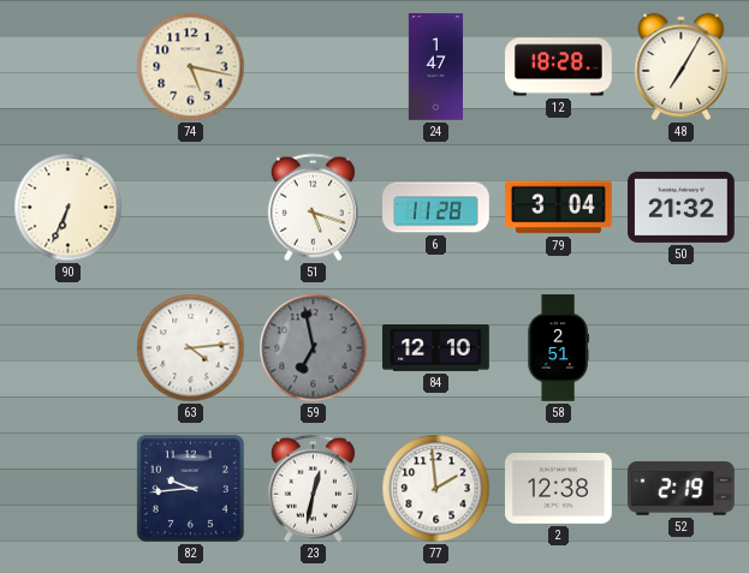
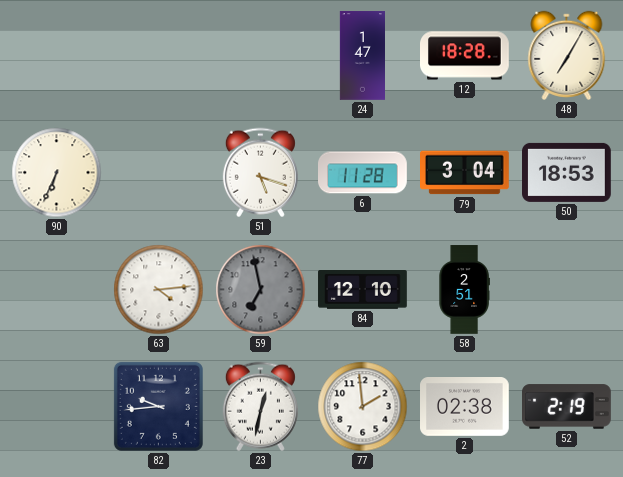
74: 5:17 -> none (191, 67)
50: 21:32 -> 18:53 (567, 172)
2: 12:38 -> 02:38 (465, 407)
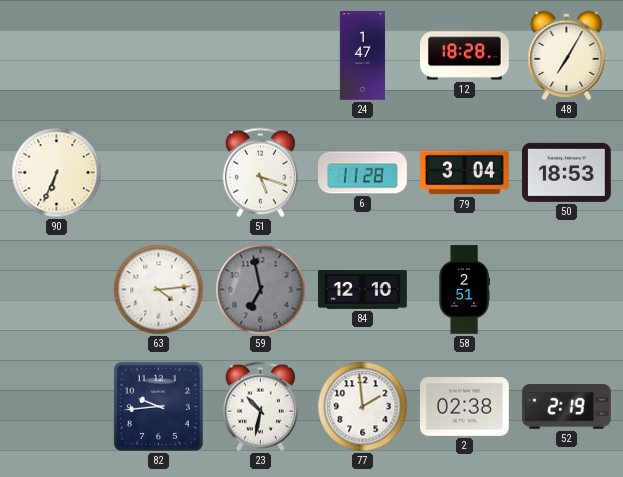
23: 12:32 -> 10:32 (260, 407)
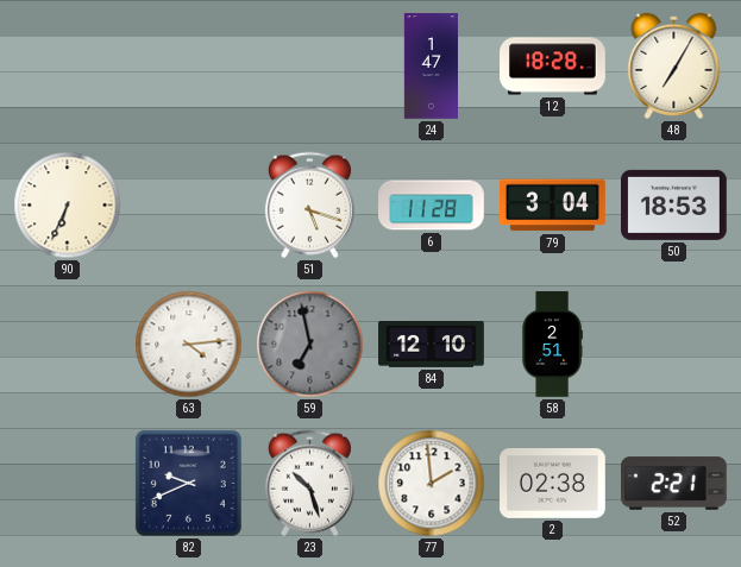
82: 9:44 -> 9:41 (188, 483)
23: 10:32 -> 10:27 (309, 484)
52: 2:19 -> 2:21 (674, 484)
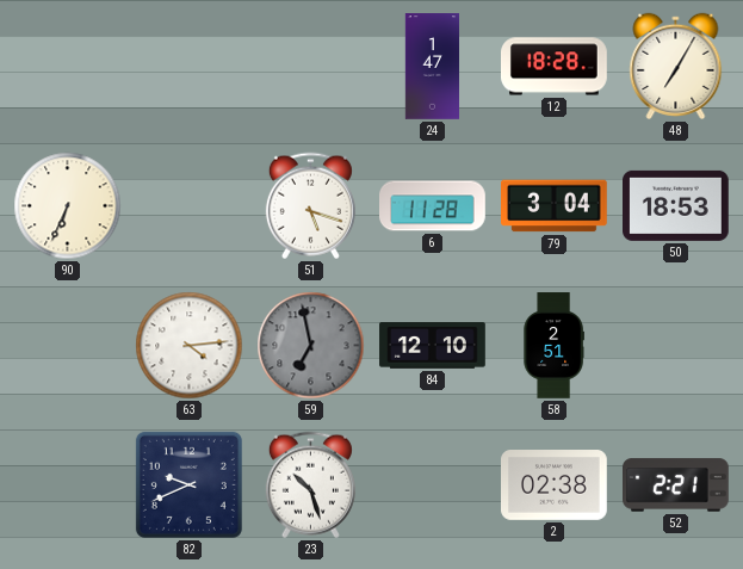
77: 1:59 -> none (432, 484)
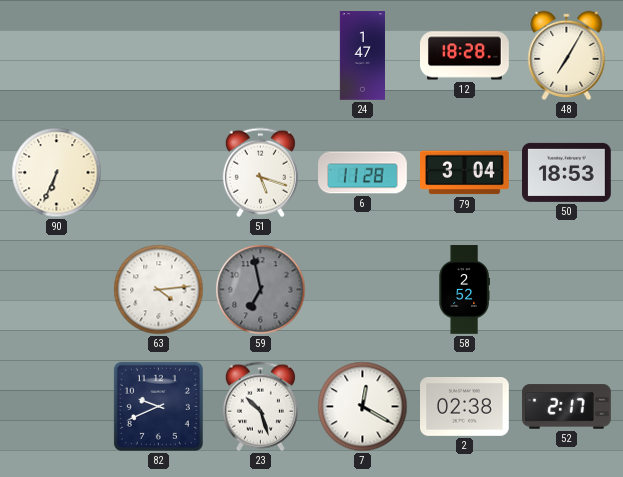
84: 12:10 -> none (433, 346)
58: 2:51 -> 2:52 (464, 290)
7: none -> 12:20 (363, 407)
52: 2:21 -> 2:17 (567, 407)
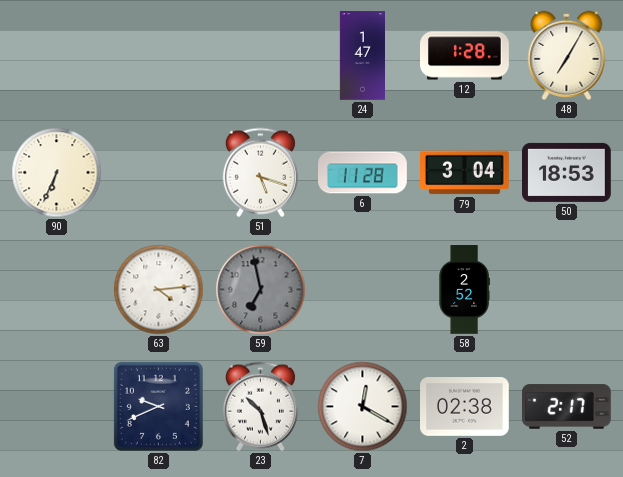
12: 18:28 -> 1:28 (465, 56)
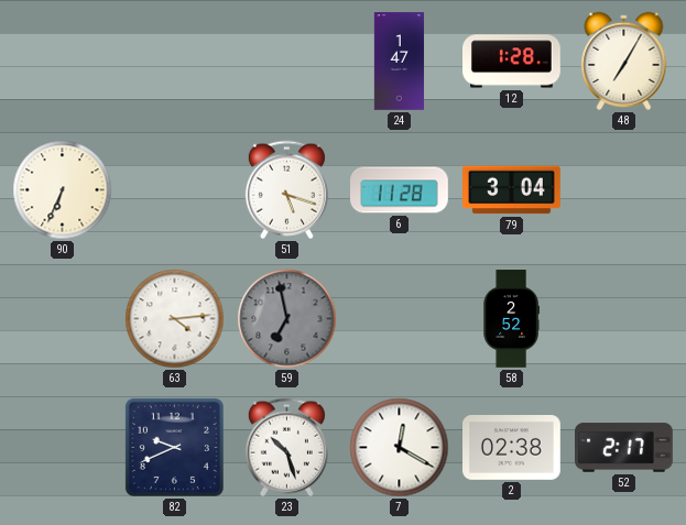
50: 18:53 -> none (567, 172)
